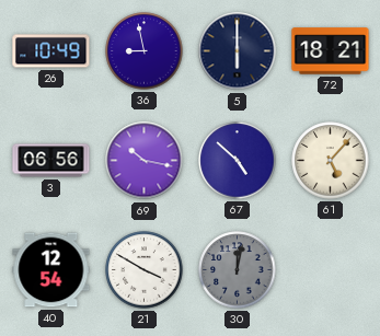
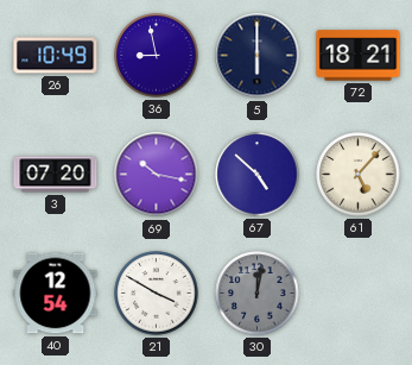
3: 06:56 -> 07:20 (56, 175)
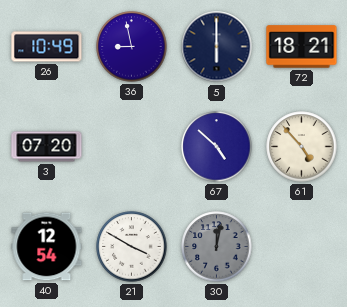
69: 10:17 -> none (157, 175)
61: 5:07 -> 4:53 (302, 147)
